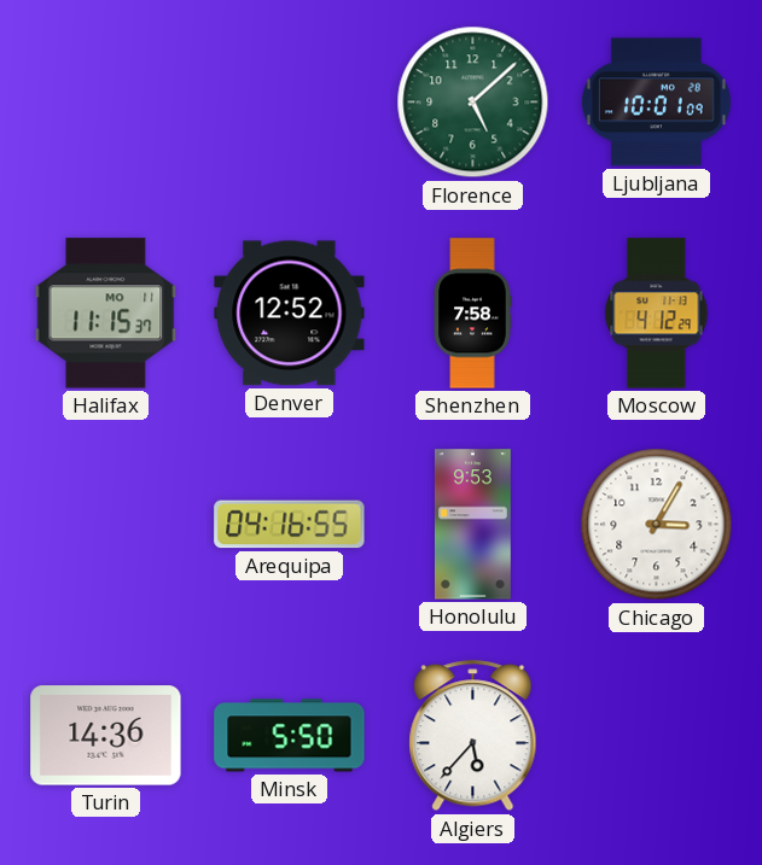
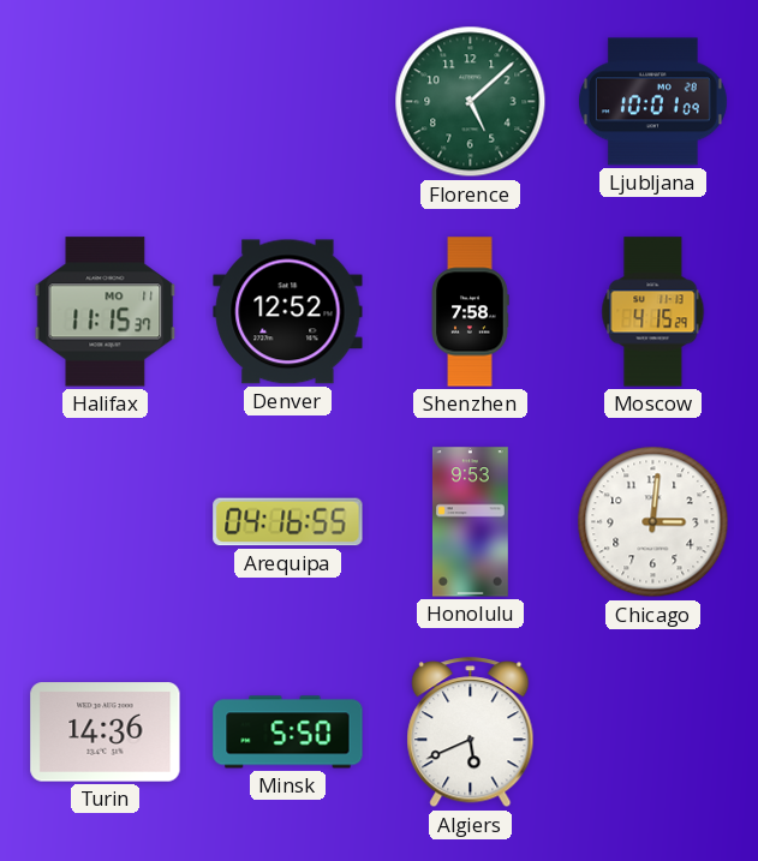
Moscow: 4:12 -> 4:15 (653, 312)
Chicago: 3:05 -> 3:01 (653, 522)
Algiers: 5:37 -> 5:41 (471, 733)
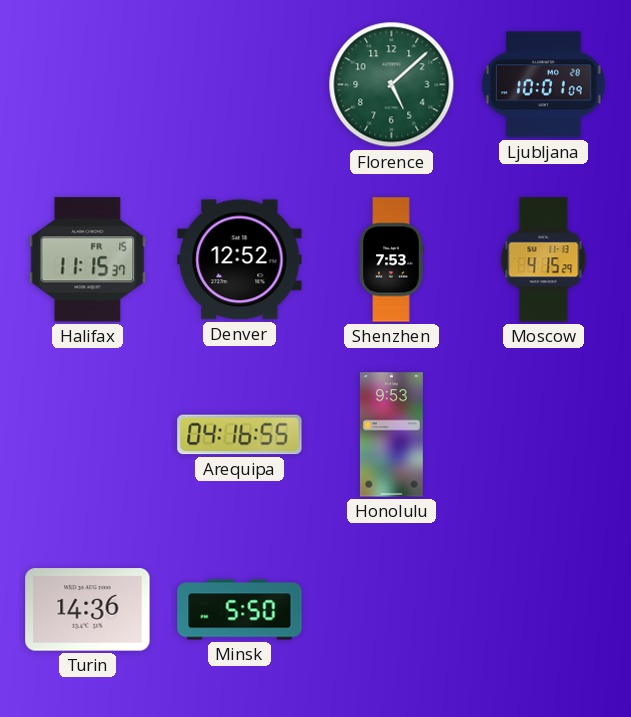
Halifax date: MO 11 -> FR 15 (88, 260)
Shenzhen: 7:58 -> 7:53 (391, 260)
Chicago: 3:01 -> none (653, 522)
Algiers: 5:41 -> none (471, 733)
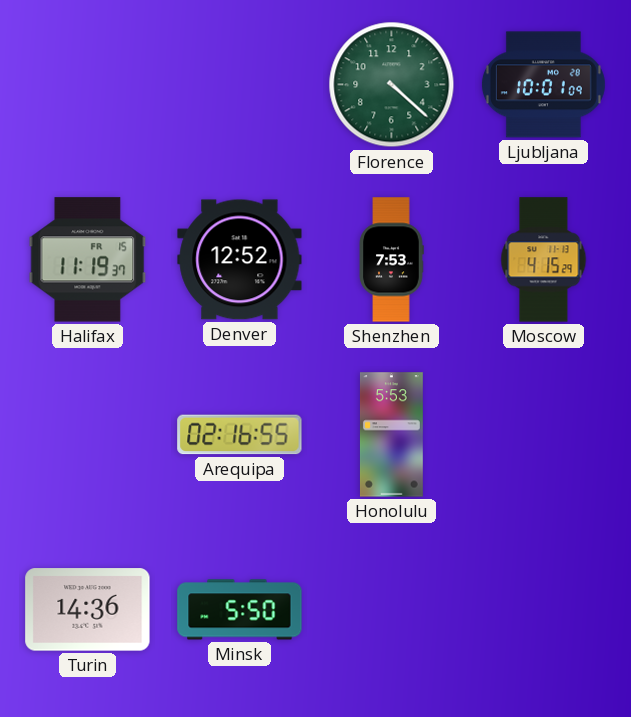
Florence: 5:08 -> 4:22 (392, 85)
Halifax: 11:15 -> 11:19 (88, 260)
Arequipa: 04:16 -> 02:16 (240, 435)
Honolulu: 9:53 -> 5:53 (392, 435)
